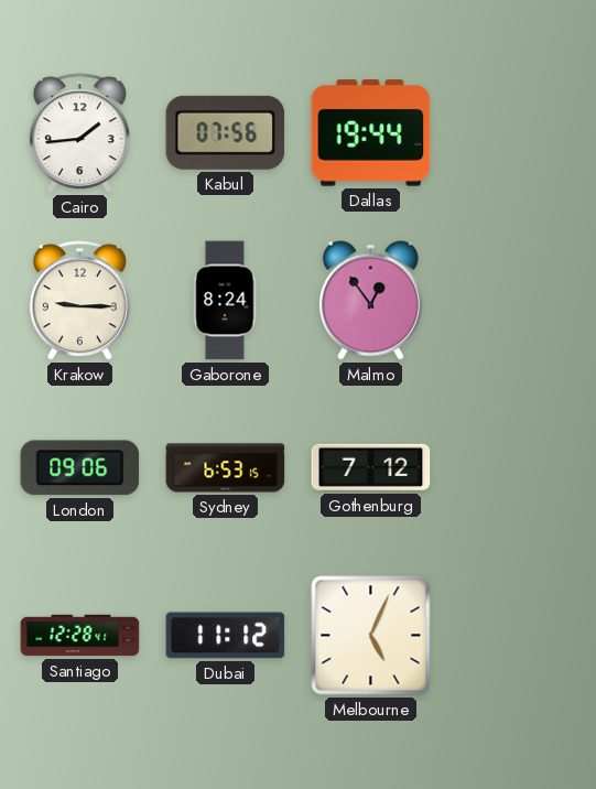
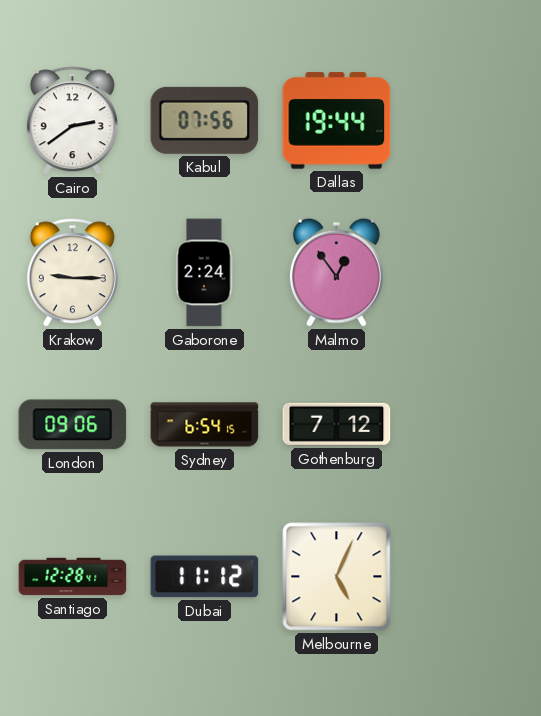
Cairo: 1:44 -> 2:39 (72, 121)
Gaborone: 8:24 -> 2:24 (204, 273)
Sydney: 6:53 -> 6:54 (205, 425)
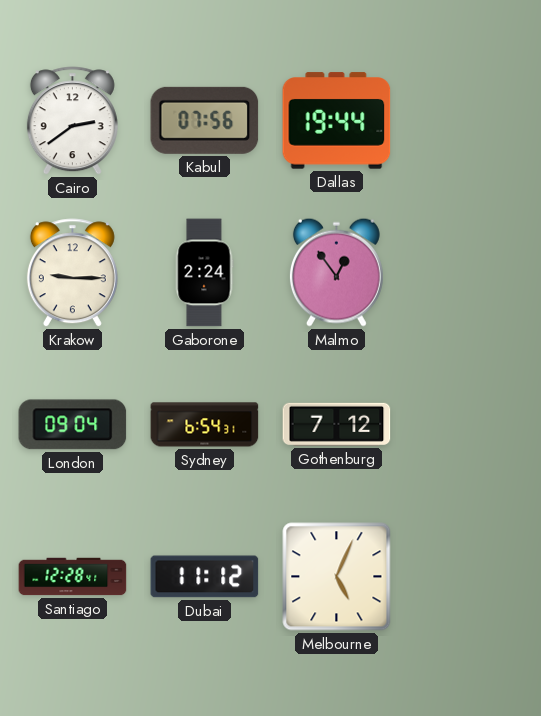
London: 09:06 -> 09:04 (73, 425)
Sydney: 6:54:15 -> 6:54:31 (205, 425)
